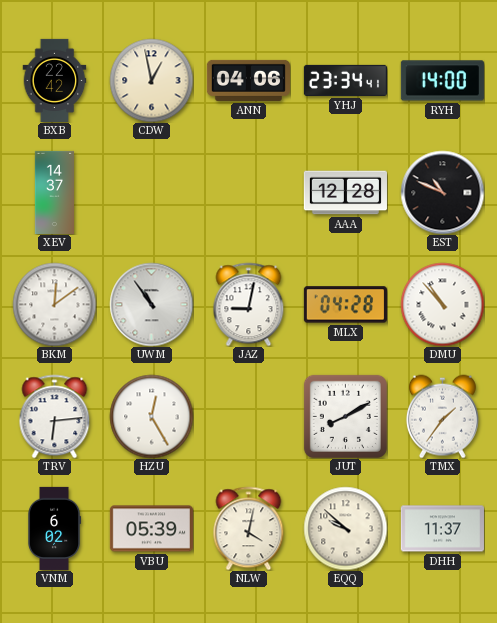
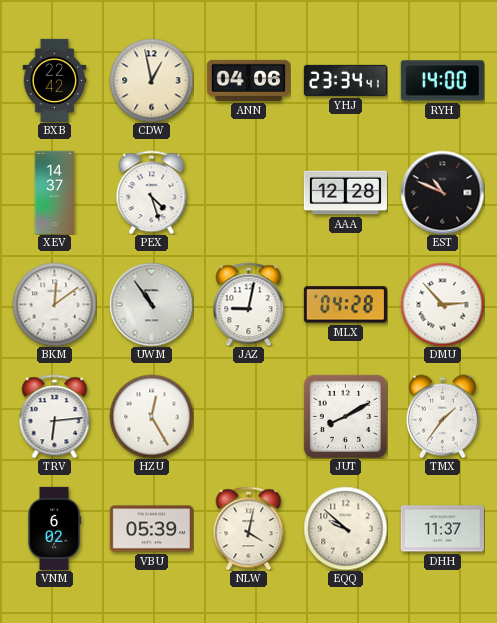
PEX: none -> 4:27 (152, 192)
DMU: 10:53 -> 2:53 (442, 304)
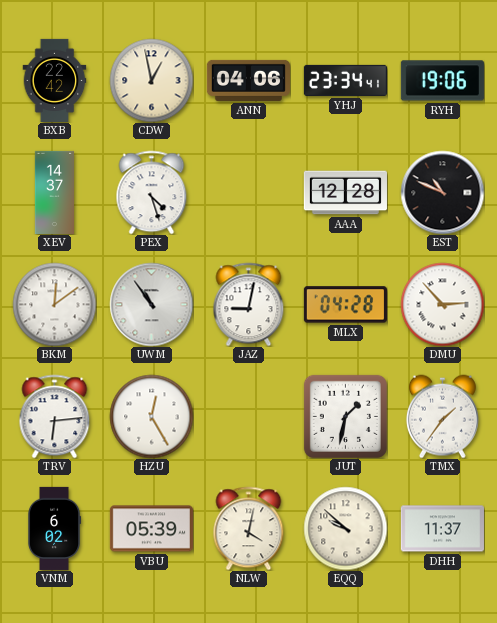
RYH: 14:00 -> 19:06 (442, 81)
JUT: 8:10 -> 1:32 (345, 416)
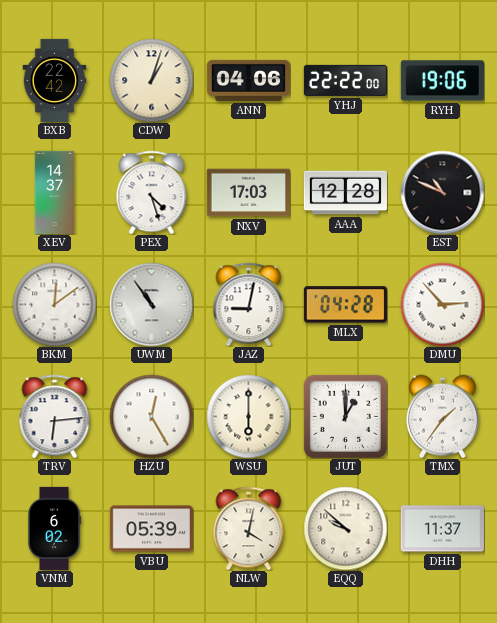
CDW: 12:58 -> 1:03 (151, 80)
YHJ: 23:34 -> 22:22 (345, 80)
NXV: none -> 17:03 (248, 193)
WSU: none -> 6:00 (248, 416)
JUT: 1:32 -> 1:00 (345, 416)
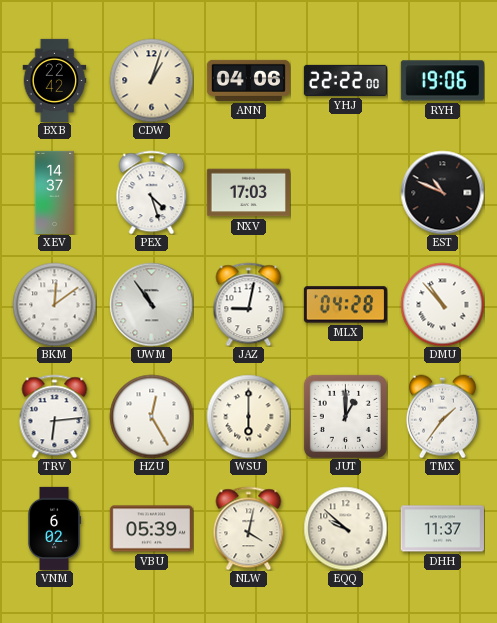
AAA: 12:28 -> none (345, 193)
DMU: 2:53 -> 10:53 (442, 304)
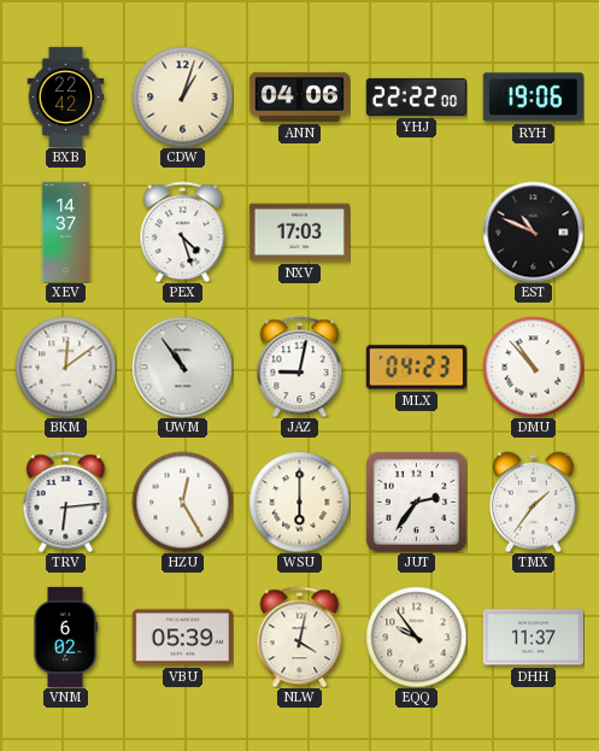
MLX: 04:28 -> 04:23 (416, 368)
JUT: 1:00 -> 2:36 (416, 501)
EQQ: 9:52 -> 9:54 (416, 636)
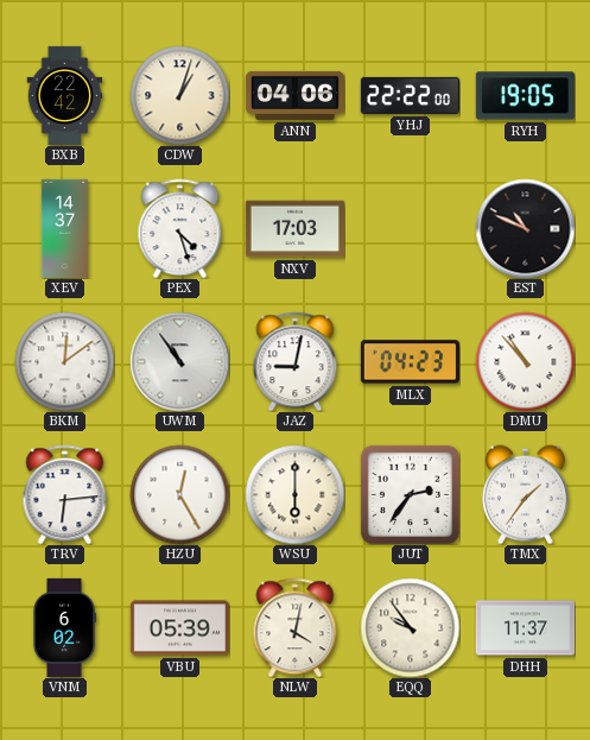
RYH: 19:06 -> 19:05 (525, 96)
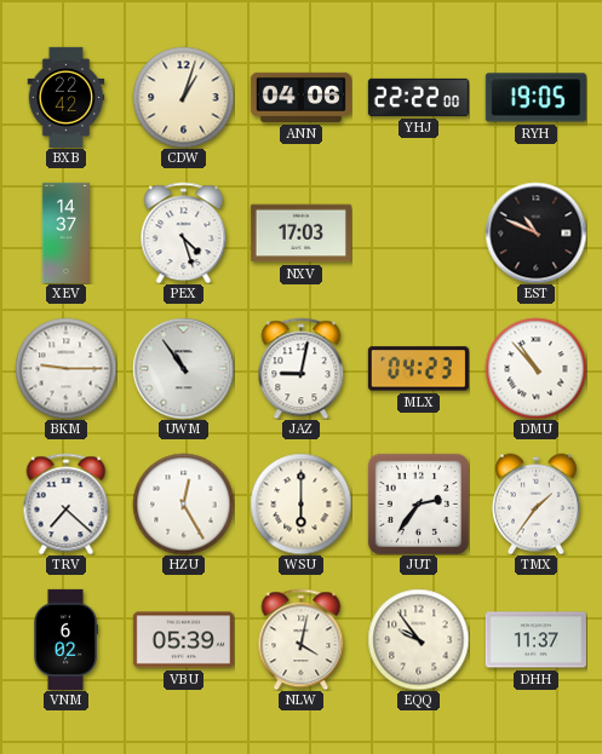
BKM: 12:09 -> 9:15 (65, 368)
TRV: 6:14 -> 7:22 (67, 503)
